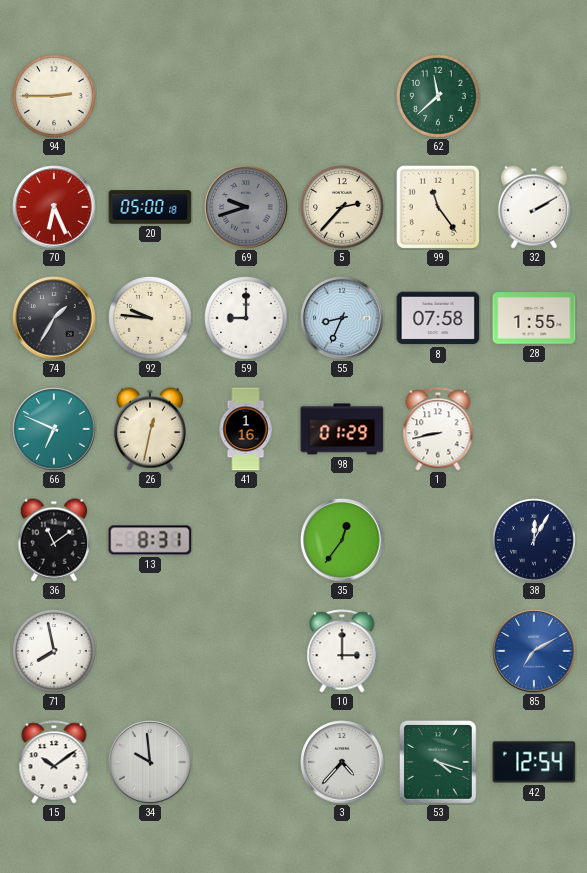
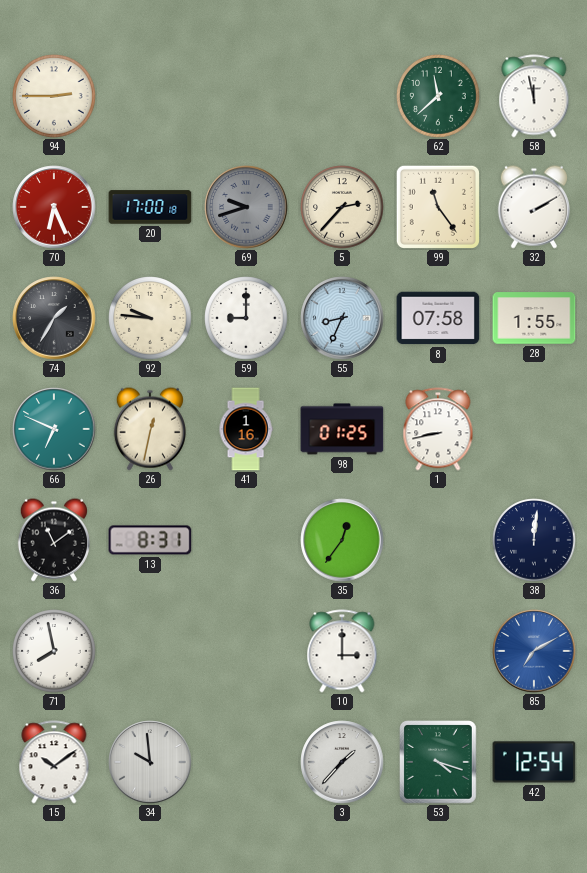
58: none -> 11:58 (534, 96)
20: 05:00 -> 17:00 (150, 207)
98: 01:29 -> 01:25 (342, 429)
38: 12:05 -> 12:01 (534, 540)
3: 4:37 -> 1:37 (342, 762)
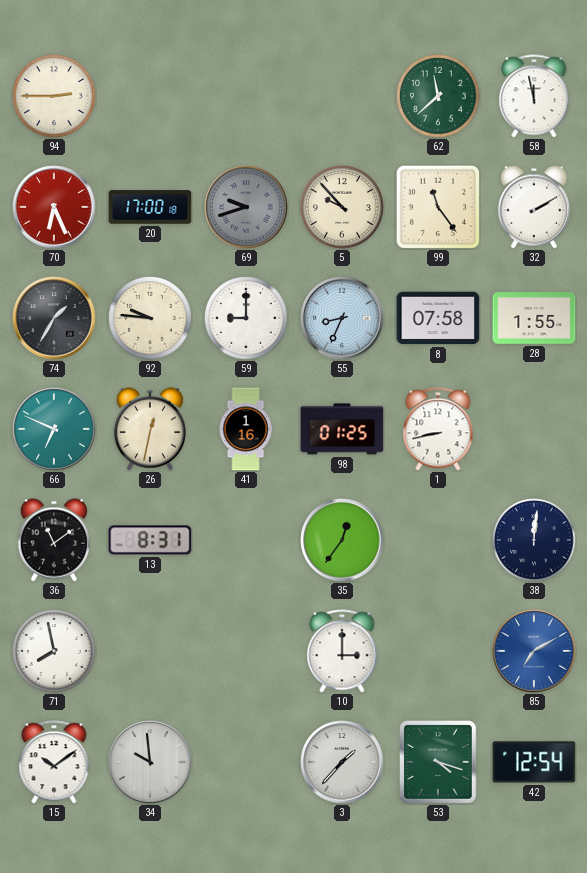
5: 2:37 -> 9:53 (342, 207)
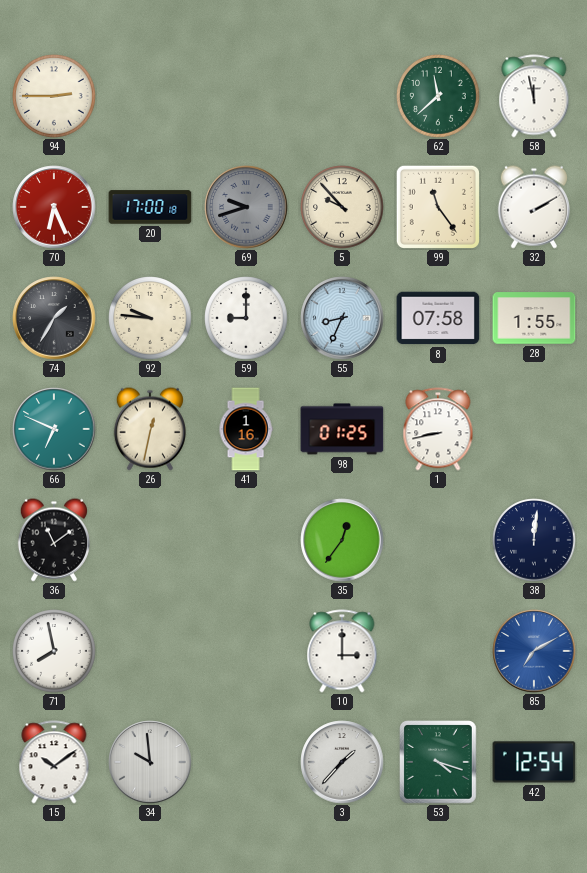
13: 8:31 -> none (150, 540)
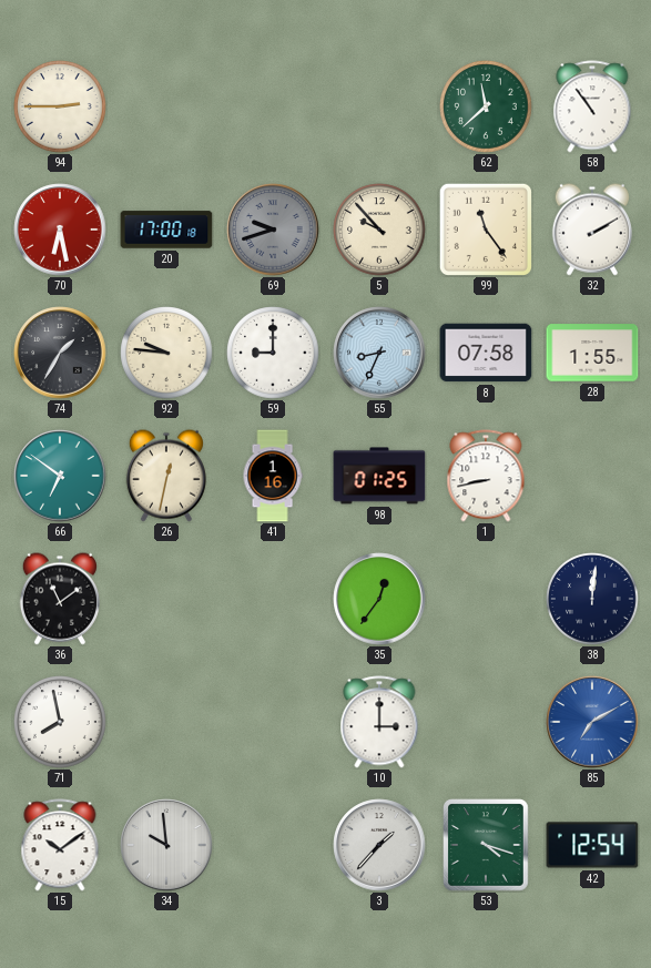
58: 11:58 -> 10:54 (592, 106)
70: 6:26 -> 6:28 (60, 230)
66: 6:49 -> 6:51 (60, 476)
